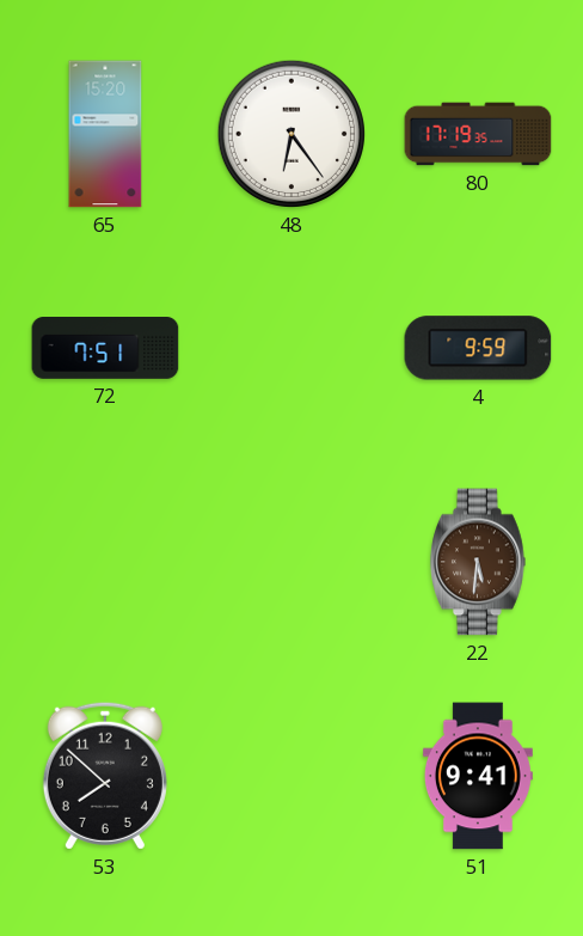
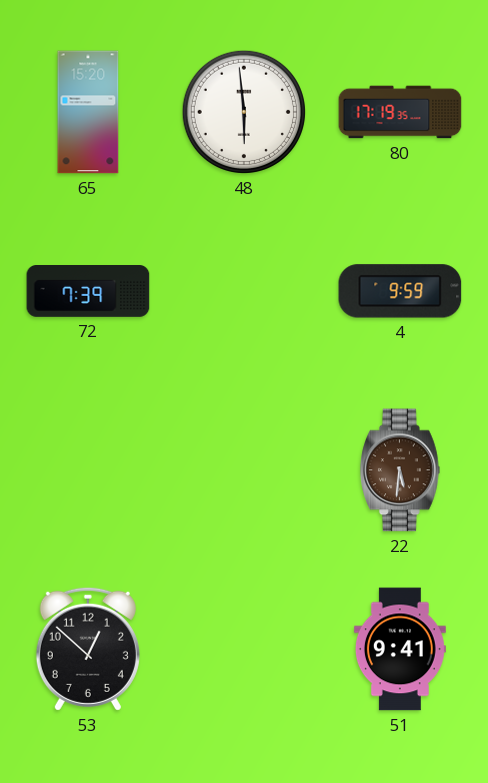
48: 6:24 -> 5:59 (244, 112)
72: 7:51 -> 7:39 (88, 292)
53: 7:52 -> 12:52 (88, 649)
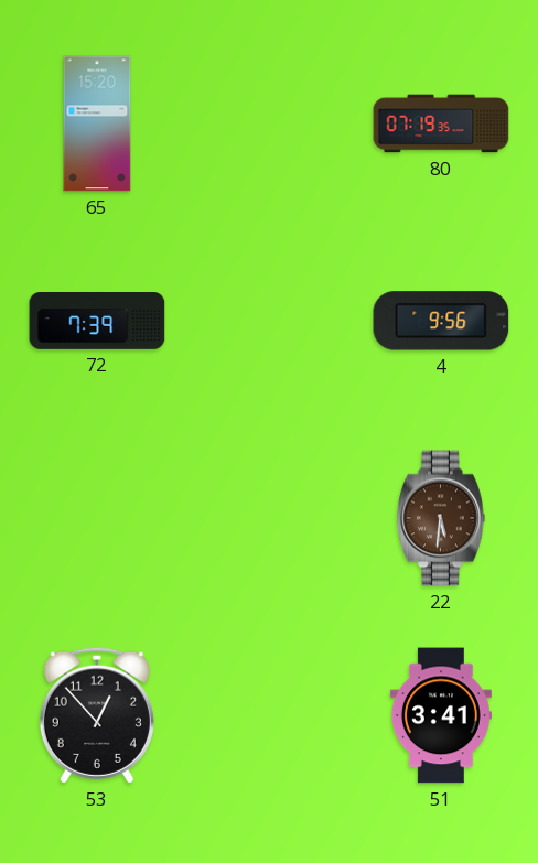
48: 5:59 -> none (244, 112)
80: 17:19 -> 07:19 (441, 123)
4: 9:59 -> 9:56 (441, 321)
53: 12:52 -> 12:53 (97, 715)
51: 9:41 -> 3:41 (441, 715)
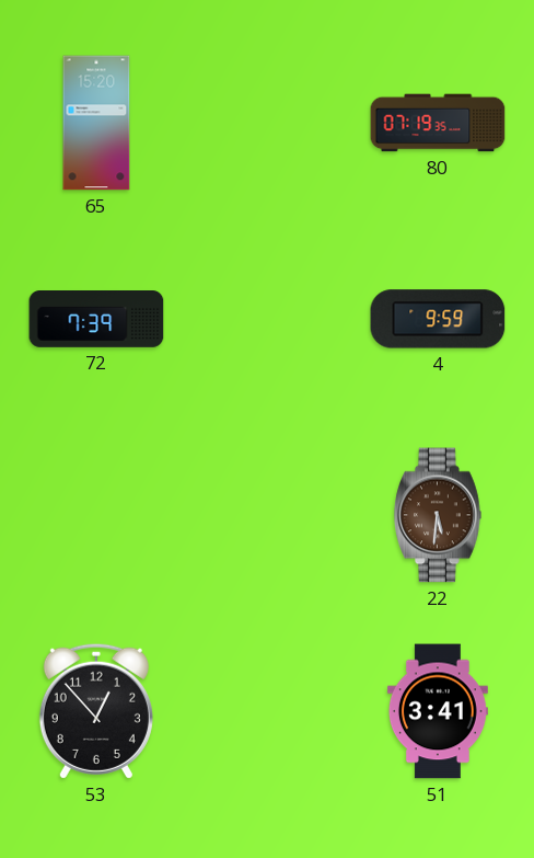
4: 9:56 -> 9:59 (438, 319)
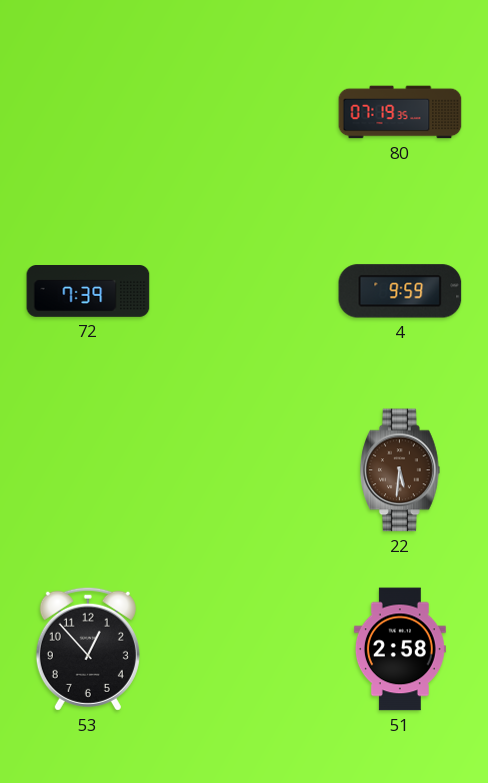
65: 15:20 -> none (96, 123)
51: 3:41 -> 2:58 (400, 649)
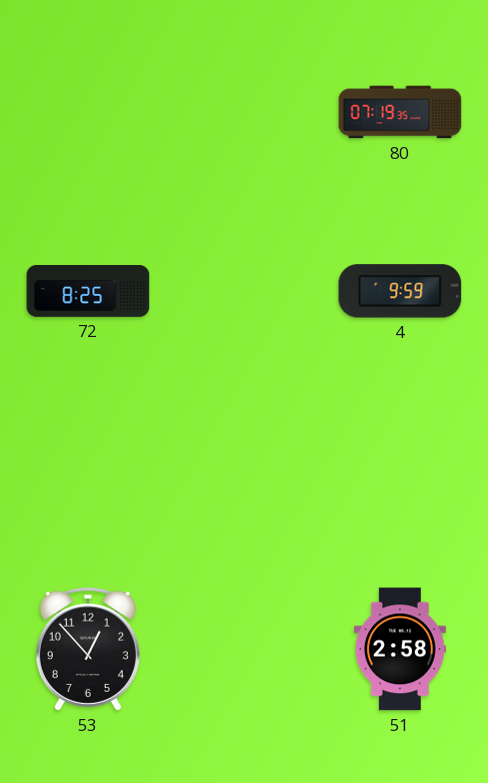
72: 7:39 -> 8:25 (88, 292)
22: 5:31 -> none (400, 470)
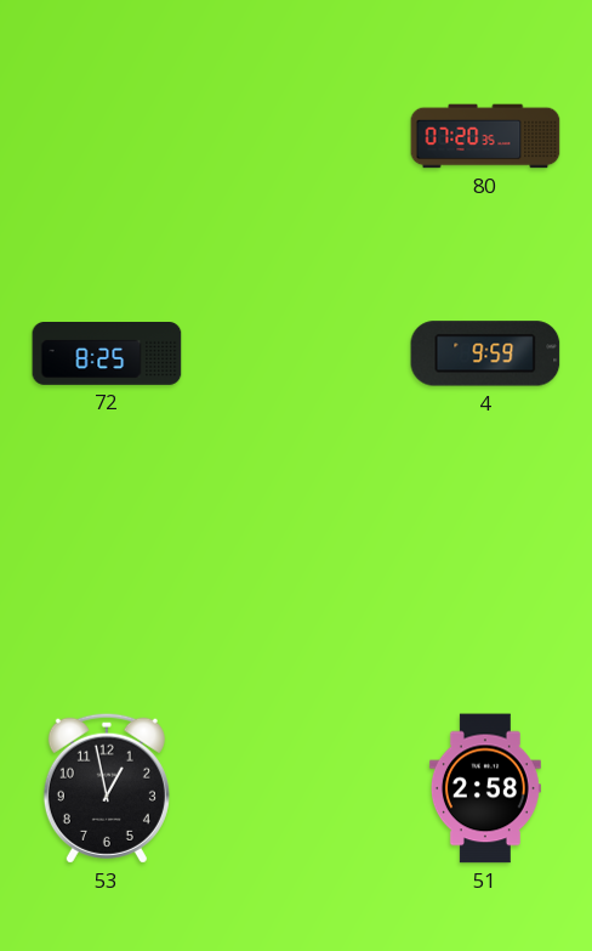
80: 07:19 -> 07:20 (485, 136)
53: 12:53 -> 12:58 (107, 788)
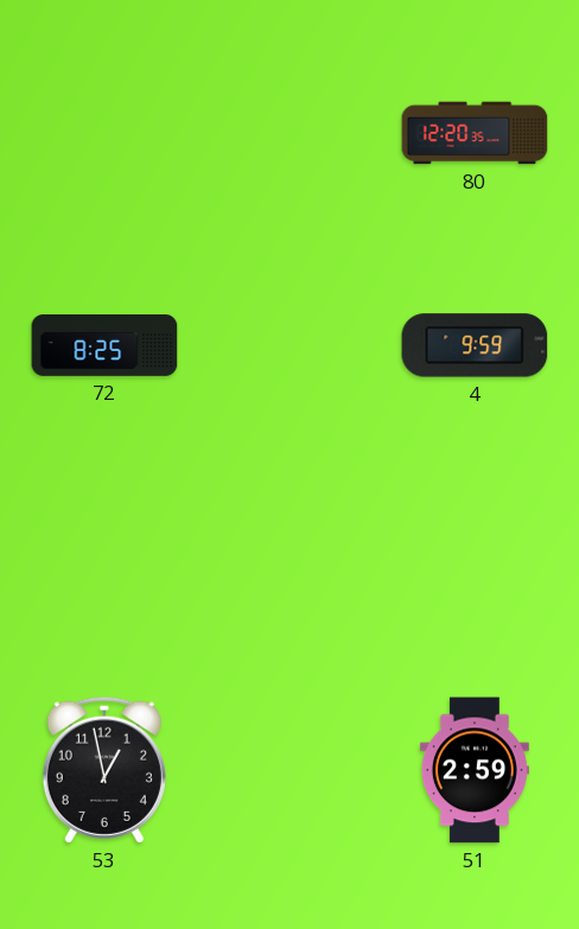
80: 07:20 -> 12:20 (475, 133)
51: 2:58 -> 2:59 (475, 770)
